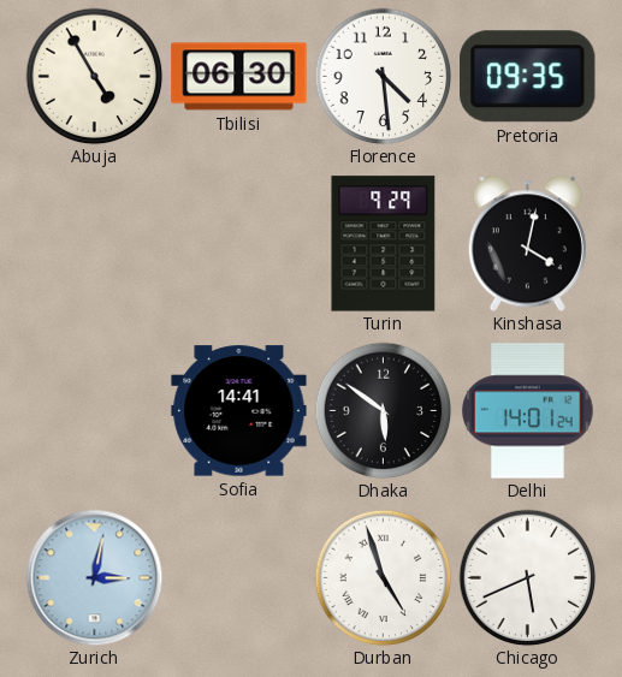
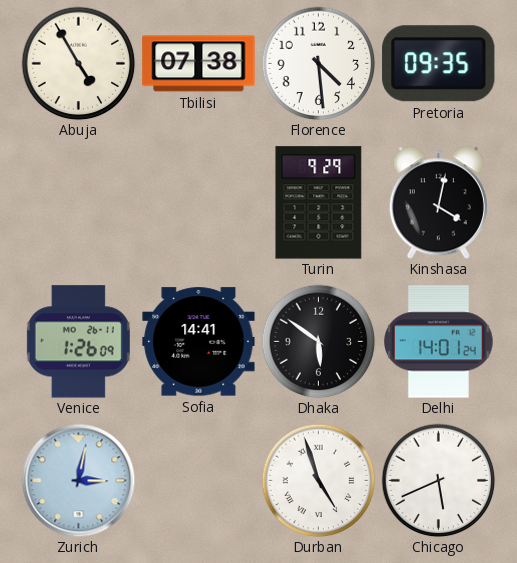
Tbilisi: 06:30 -> 07:38 (199, 64)
Venice: none -> 1:26 (78, 342)
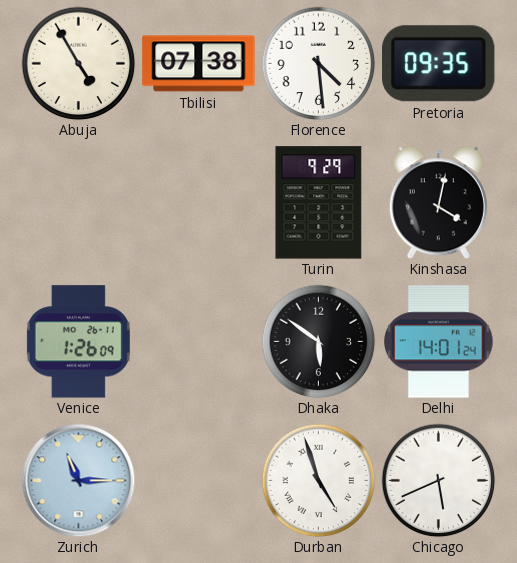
Sofia: 14:41 -> none (199, 342)
Zurich: 3:02 -> 11:15 (78, 480)
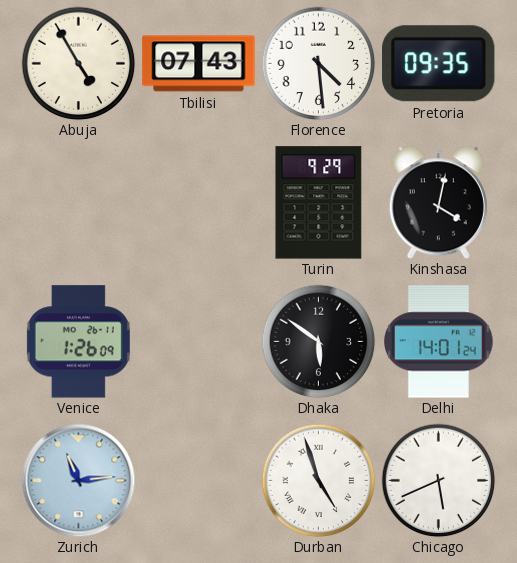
Tbilisi: 07:38 -> 07:43 (199, 64)
Zurich: 11:15 -> 11:14 (78, 480)
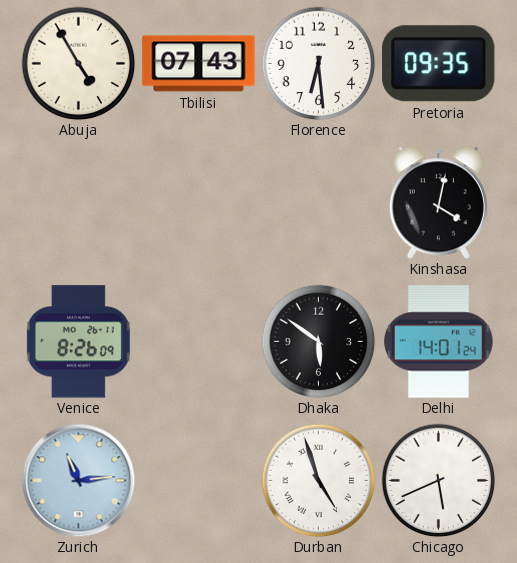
Florence: 4:29 -> 6:29 (318, 63)
Turin: 9:29 -> none (319, 203)
Venice: 1:26 -> 8:26 (78, 342)
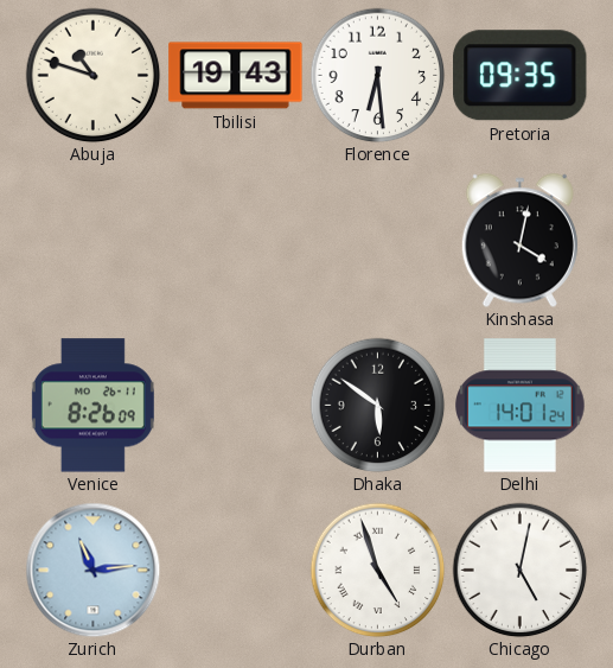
Abuja: 4:55 -> 10:48 (92, 75)
Tbilisi: 07:43 -> 19:43 (236, 76)
Chicago: 5:41 -> 5:02 (519, 570)
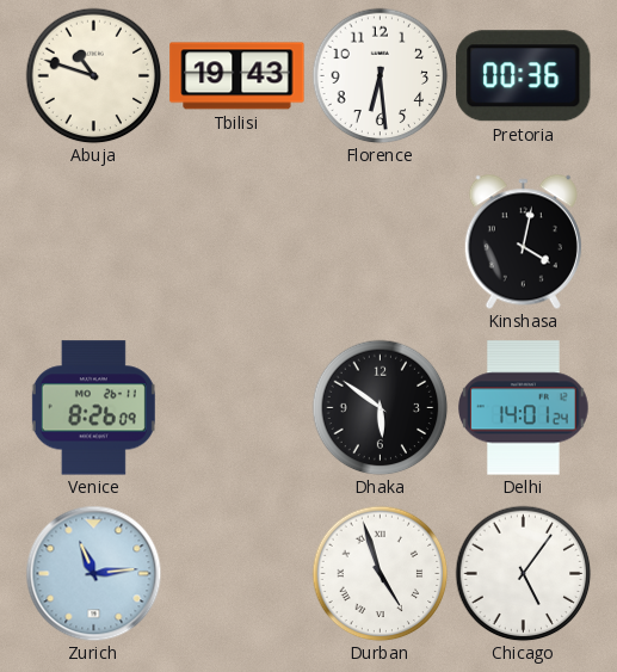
Pretoria: 09:35 -> 00:36 (524, 76)
Chicago: 5:02 -> 5:06 (523, 573)
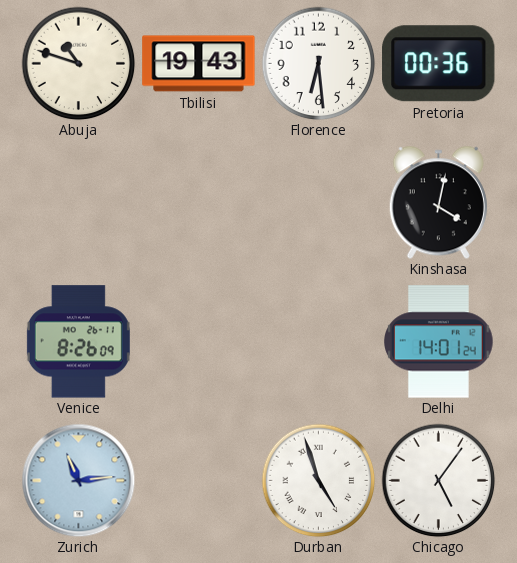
Dhaka: 5:51 -> none (380, 407)
